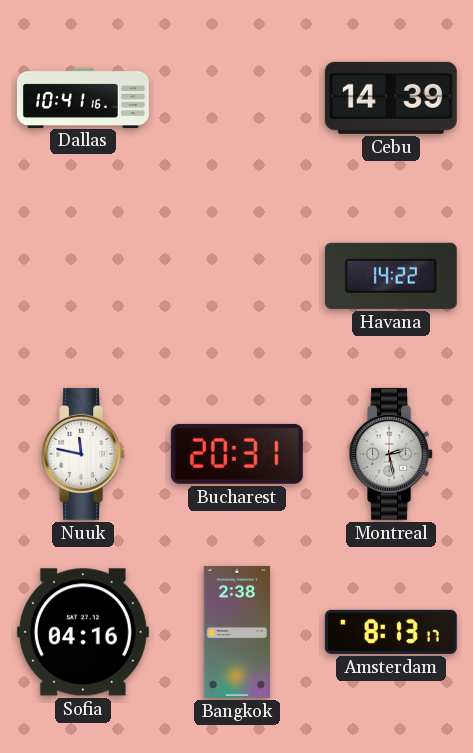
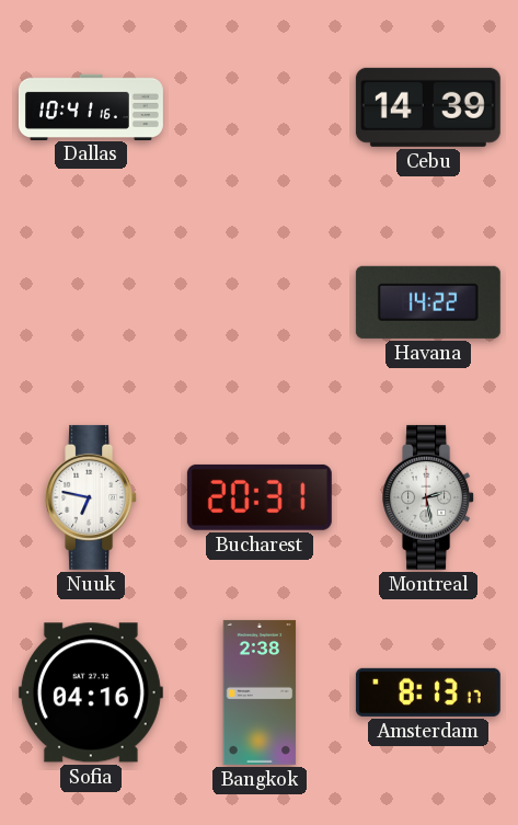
Nuuk: 11:47 -> 6:47 (92, 497)
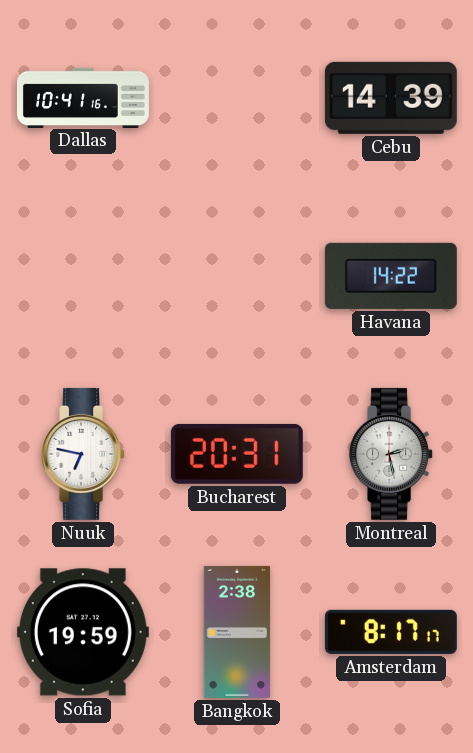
Sofia: 04:16 -> 19:59 (83, 632)
Amsterdam: 8:13 -> 8:17 (391, 632)
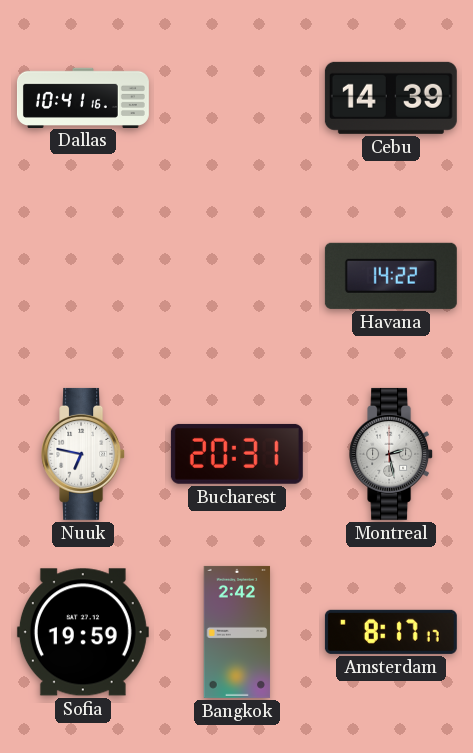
Bangkok: 2:38 -> 2:42 (237, 632)
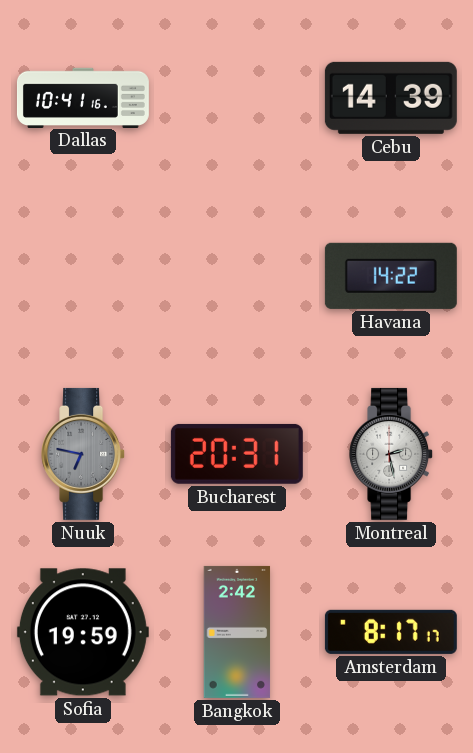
Nuuk dial: white -> grey (84, 454)
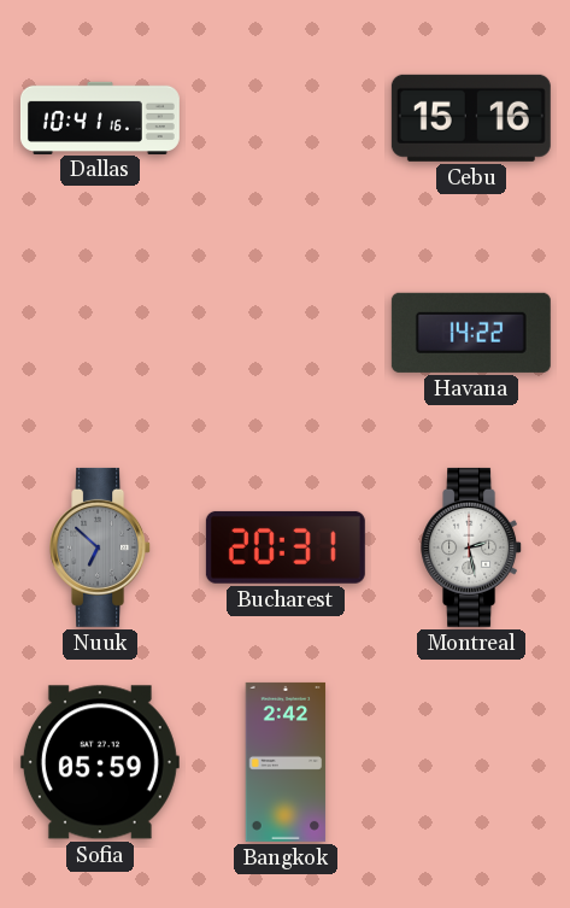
Cebu: 14:39 -> 15:16 (471, 118)
Nuuk: 6:47 -> 6:52 (101, 547)
Sofia: 19:59 -> 05:59 (100, 762)
Amsterdam: 8:17 -> none (391, 632)
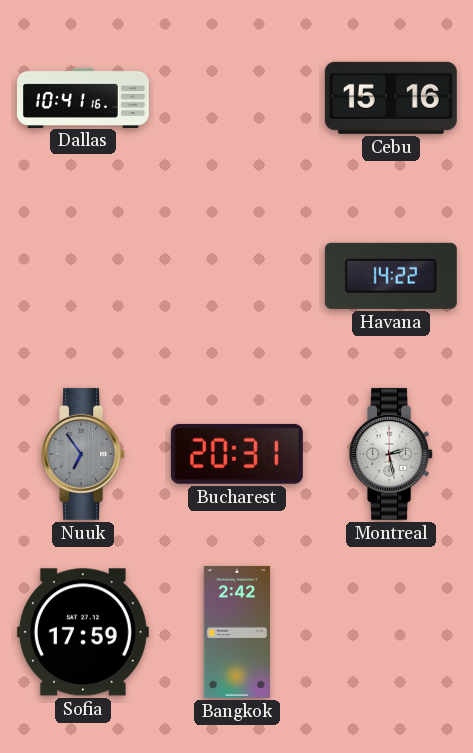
Nuuk: 6:52 -> 6:54 (84, 454)
Sofia: 05:59 -> 17:59 (83, 632)
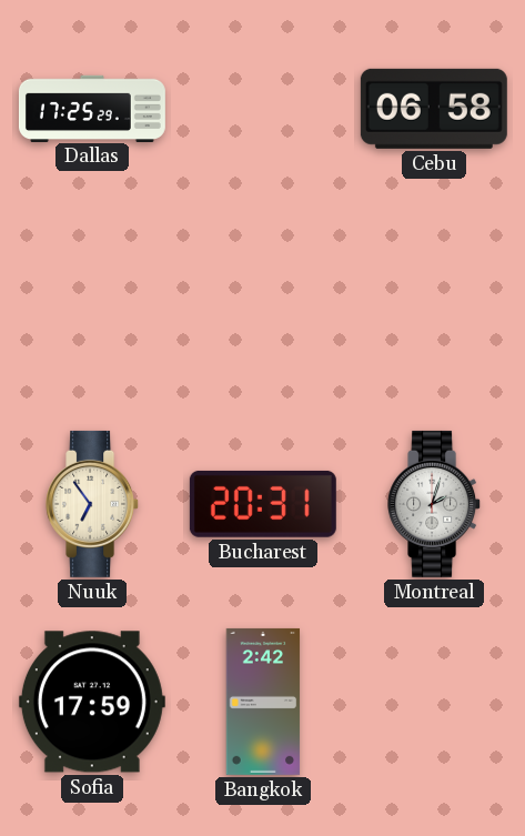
Dallas: 10:41 -> 17:25 (92, 108)
Cebu: 15:16 -> 06:58 (434, 109)
Havana: 14:22 -> none (391, 276)
Nuuk dial: grey -> cream (93, 504)
Montreal: 2:28 -> 2:03 (435, 504)
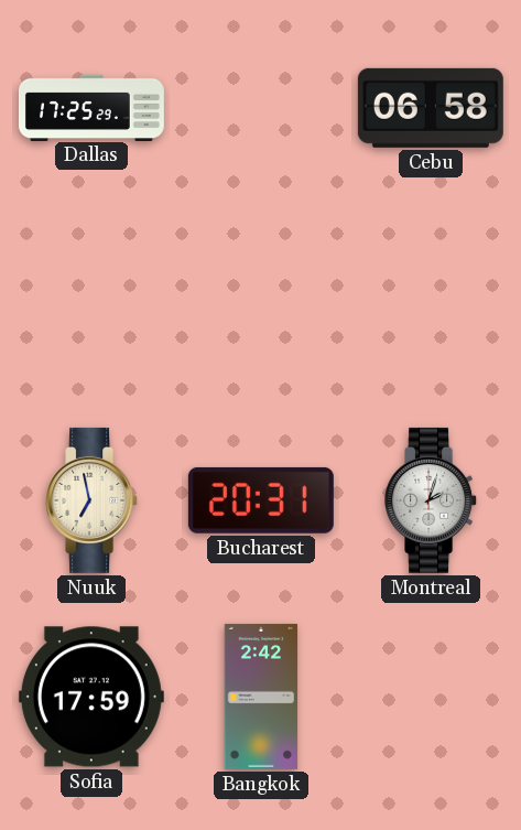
Nuuk: 6:54 -> 6:58 (93, 500)
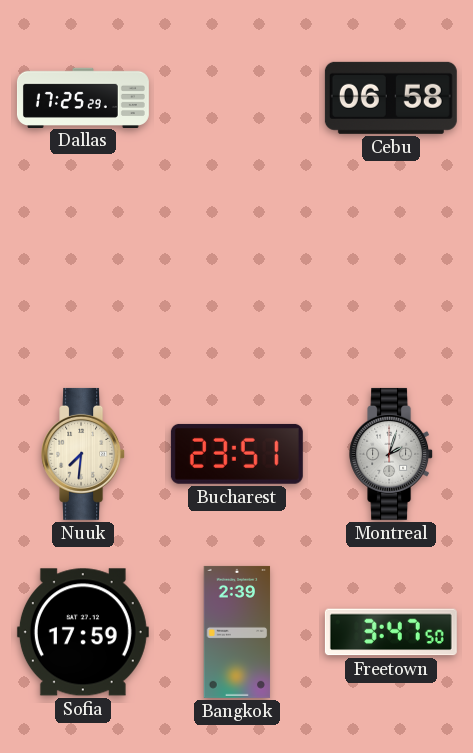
Nuuk: 6:58 -> 7:31 (84, 454)
Bucharest: 20:31 -> 23:51 (237, 454)
Bangkok: 2:42 -> 2:39 (237, 632)
Freetown: none -> 3:47 (391, 632)
